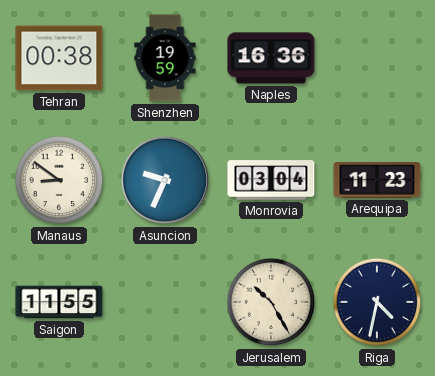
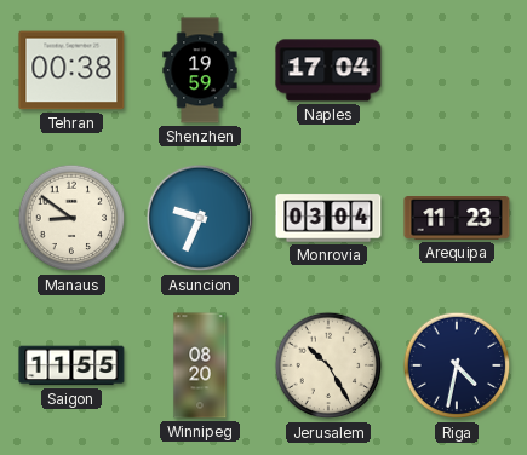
Naples: 16:36 -> 17:04 (328, 70)
Winnipeg: none -> 08:20 (200, 365)
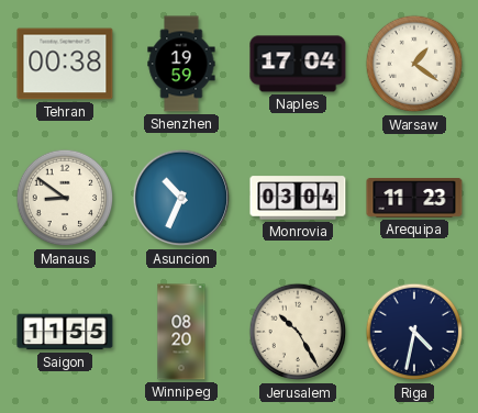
Warsaw: none -> 1:21 (414, 64)
Asuncion: 9:34 -> 10:34 (181, 198)
